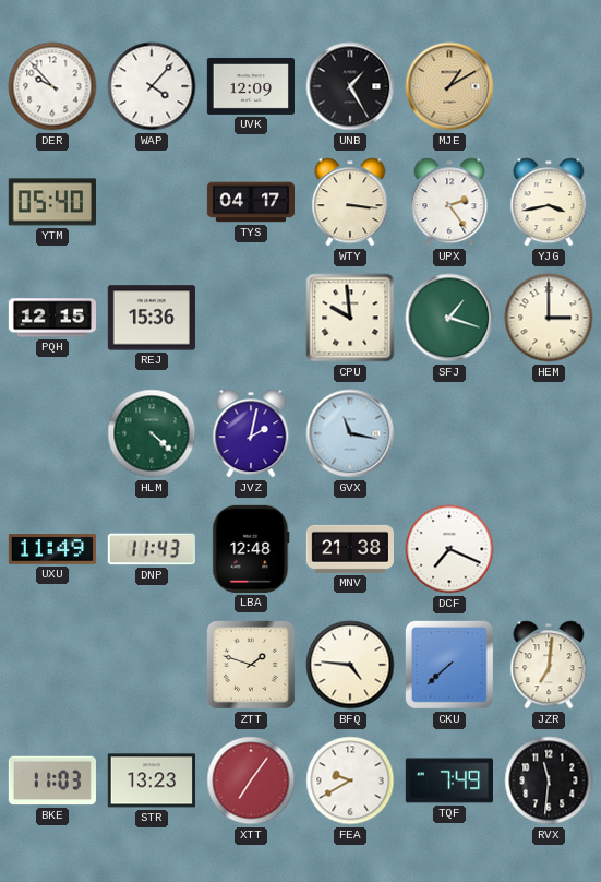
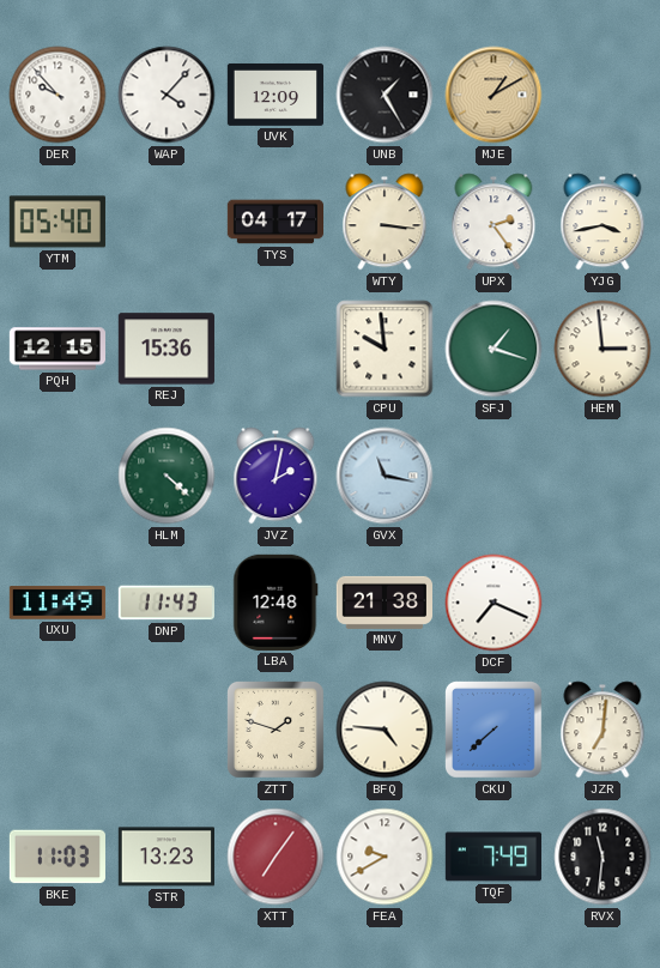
HEM: 3:00 -> 2:59 (603, 349)
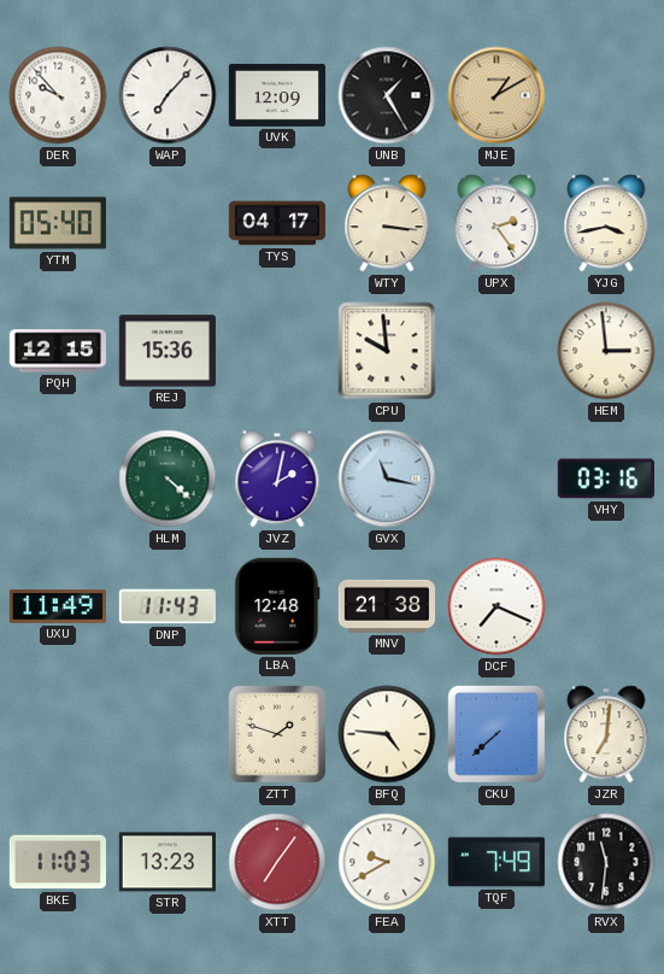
WAP: 4:07 -> 7:07 (168, 95)
SFJ: 1:18 -> none (494, 349)
VHY: none -> 03:16 (606, 479)
